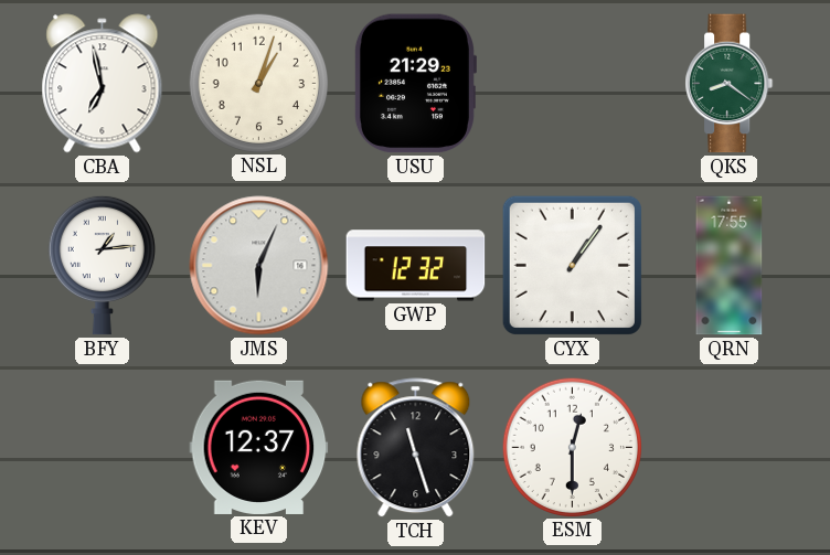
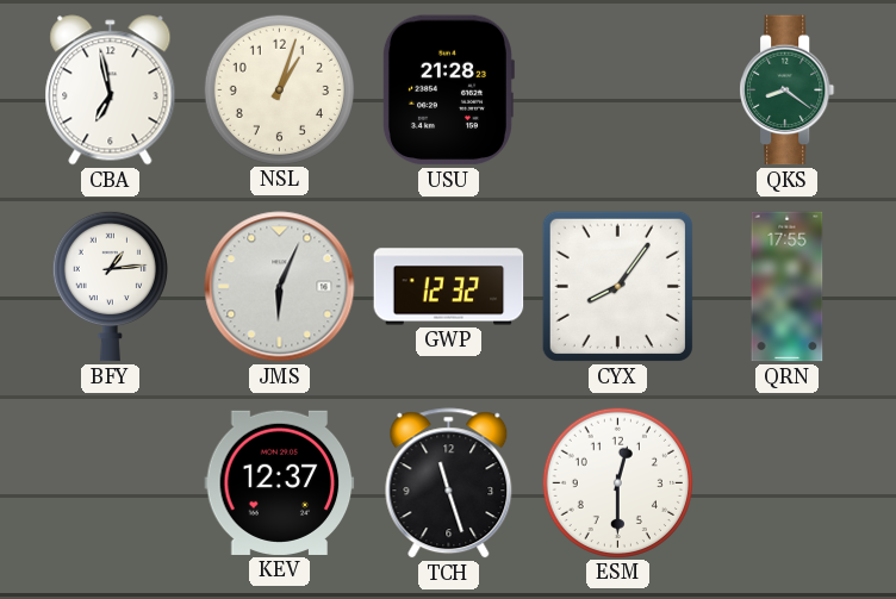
USU: 21:29 -> 21:28 (448, 91)
CYX: 1:06 -> 8:06 (617, 286)
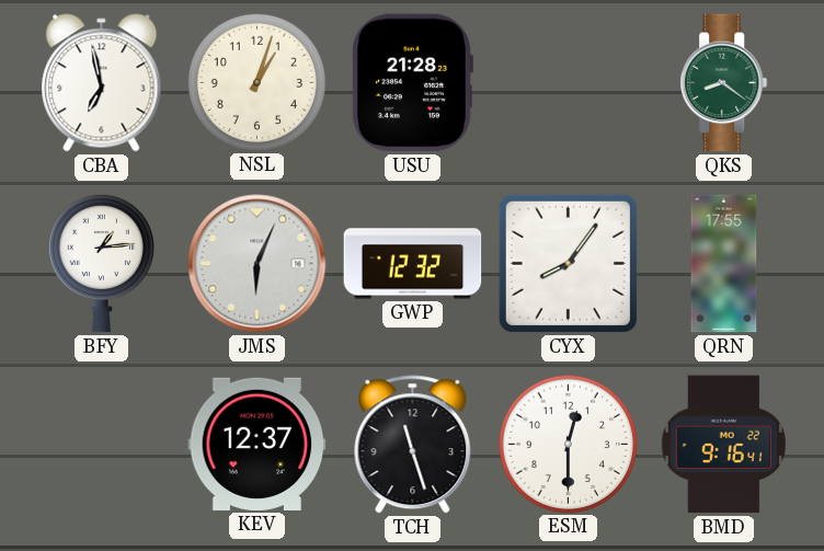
BMD: none -> 9:16 (723, 445)
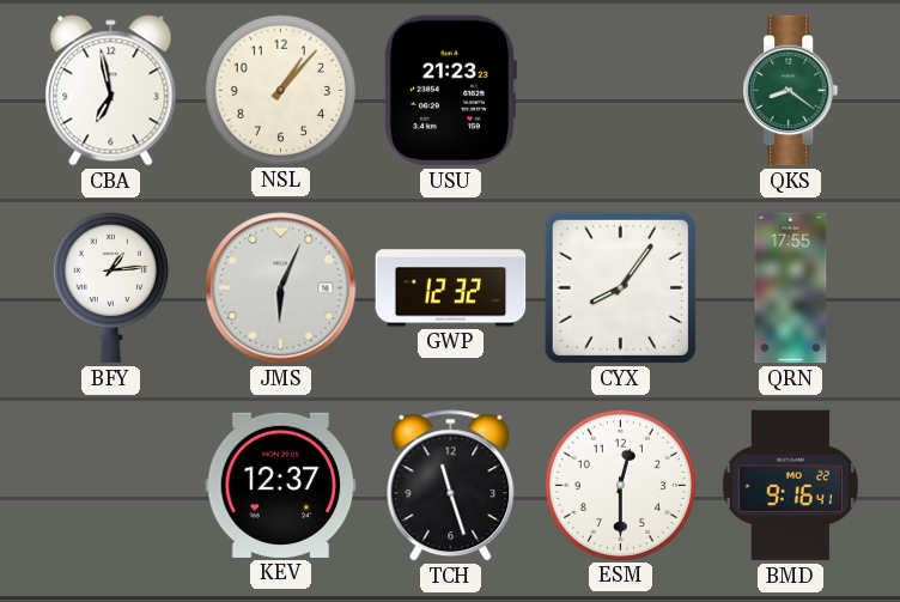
NSL: 1:03 -> 1:07 (280, 90)
USU: 21:28 -> 21:23 (450, 91)
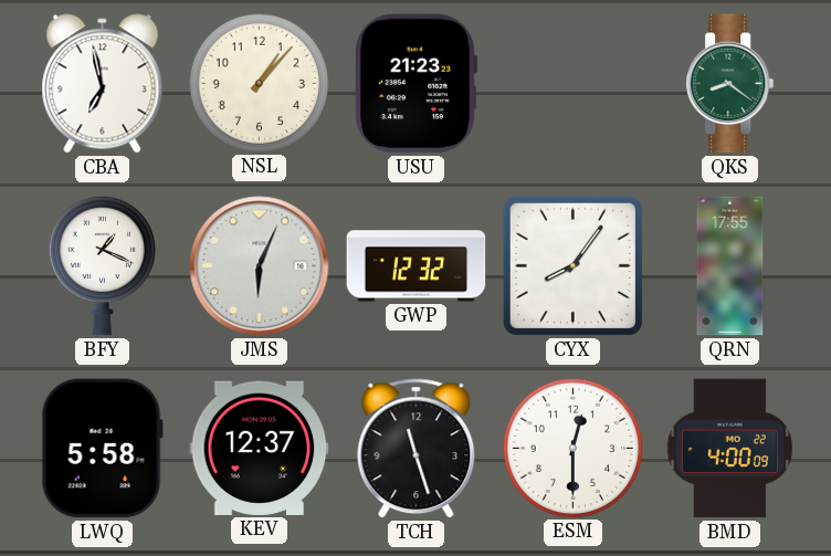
BFY: 1:14 -> 1:19 (102, 265)
LWQ: none -> 5:58 (102, 449)
BMD: 9:16 -> 4:00 (729, 449)
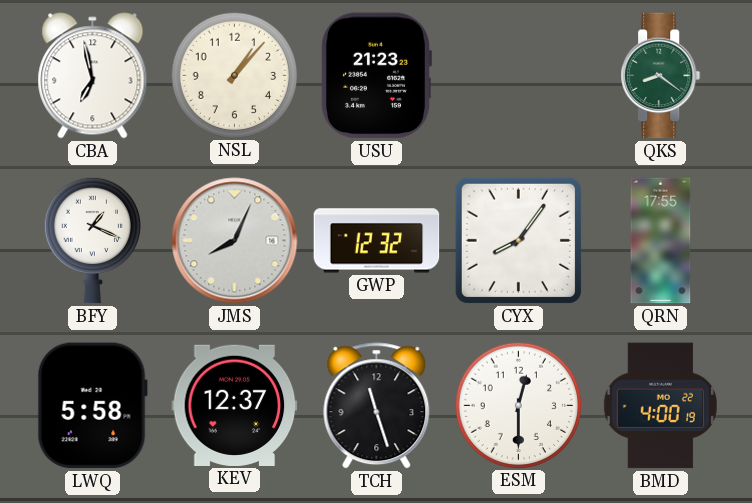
JMS: 6:04 -> 8:04 (235, 241)
BMD: 4:00:09 -> 4:00:19 (660, 406)
